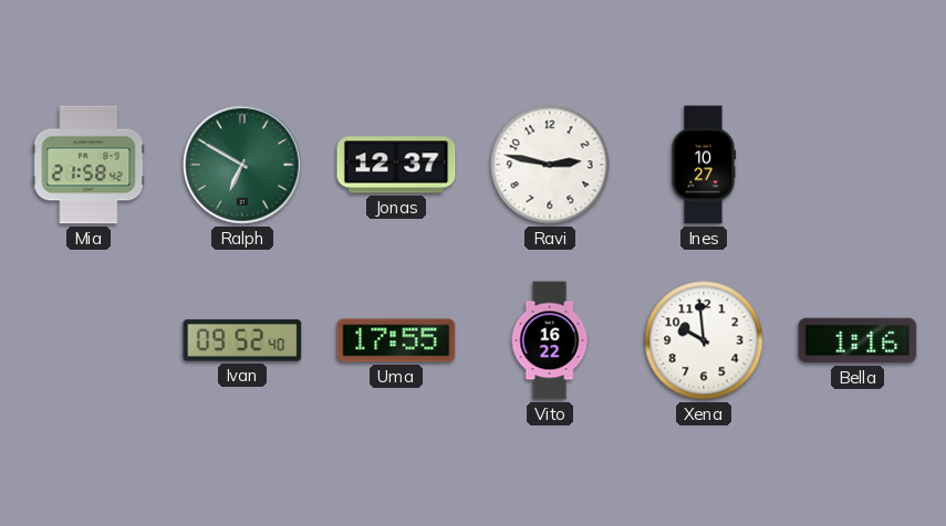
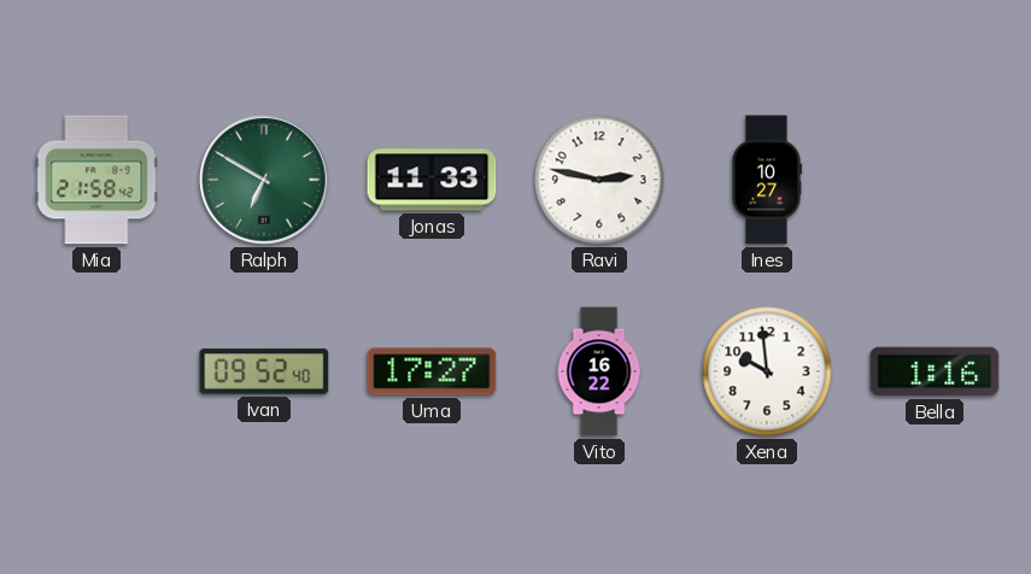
Jonas: 12:37 -> 11:33 (432, 180)
Uma: 17:55 -> 17:27 (432, 371)
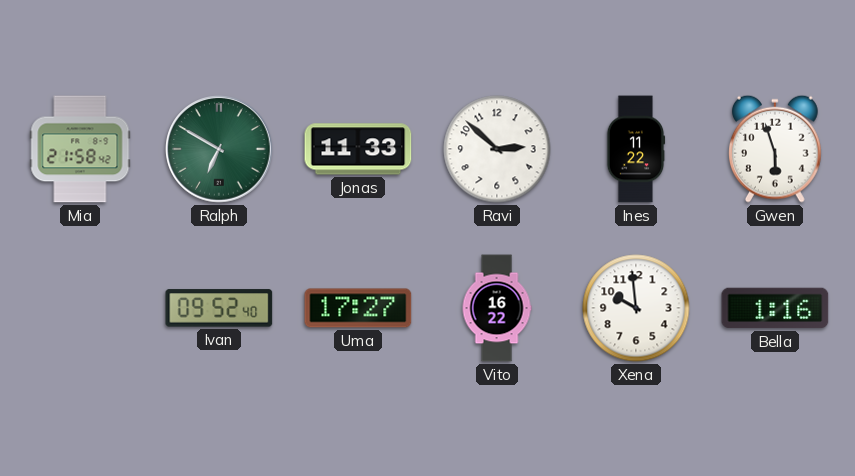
Ravi: 2:47 -> 2:52 (497, 149)
Ines: 10:27 -> 11:22 (636, 149)
Gwen: none -> 5:57 (776, 149)
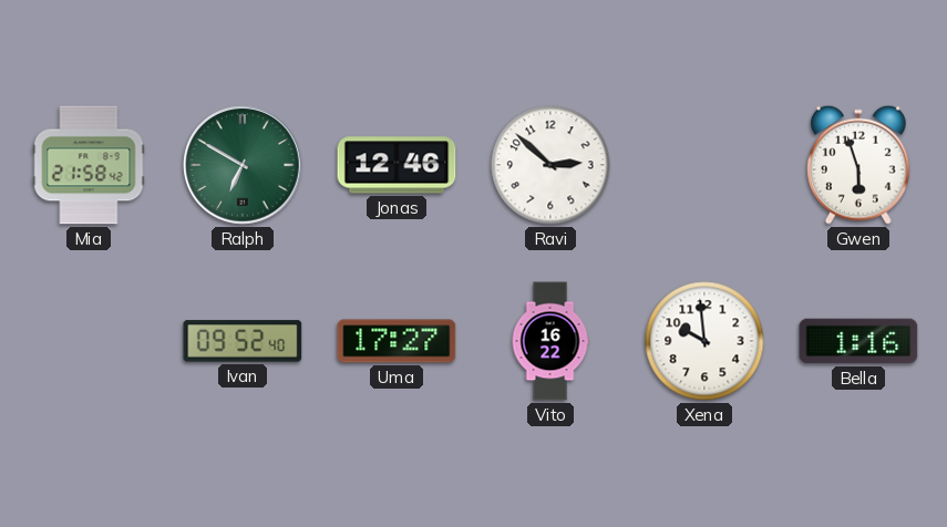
Jonas: 11:33 -> 12:46 (397, 165)
Ines: 11:22 -> none (636, 149)
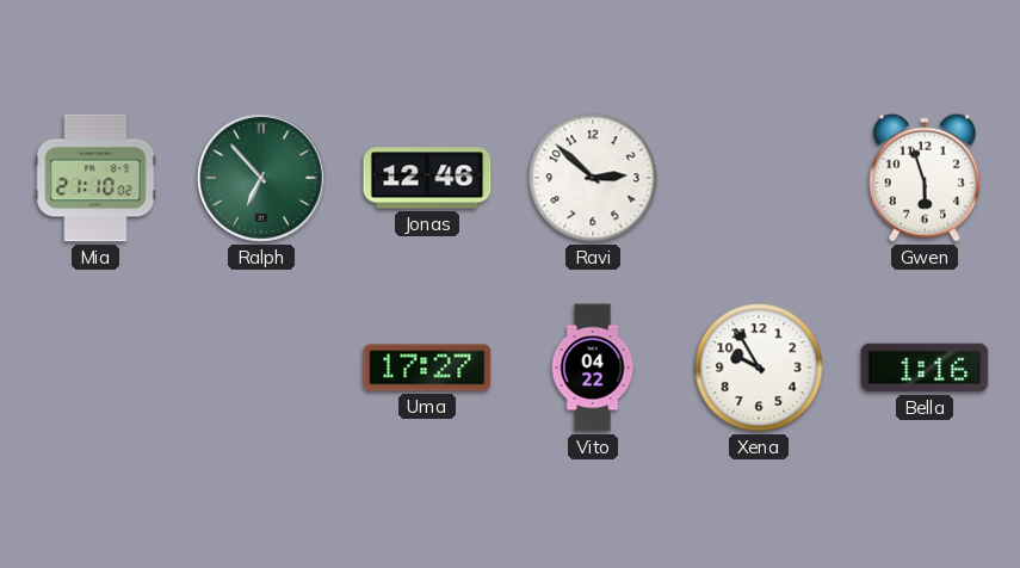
Mia: 21:58 -> 21:10 (95, 178)
Ralph: 6:50 -> 6:53 (261, 178)
Ivan: 09:52 -> none (243, 341)
Vito: 16:22 -> 04:22 (593, 368)
Xena: 9:59 -> 9:55 (759, 368)
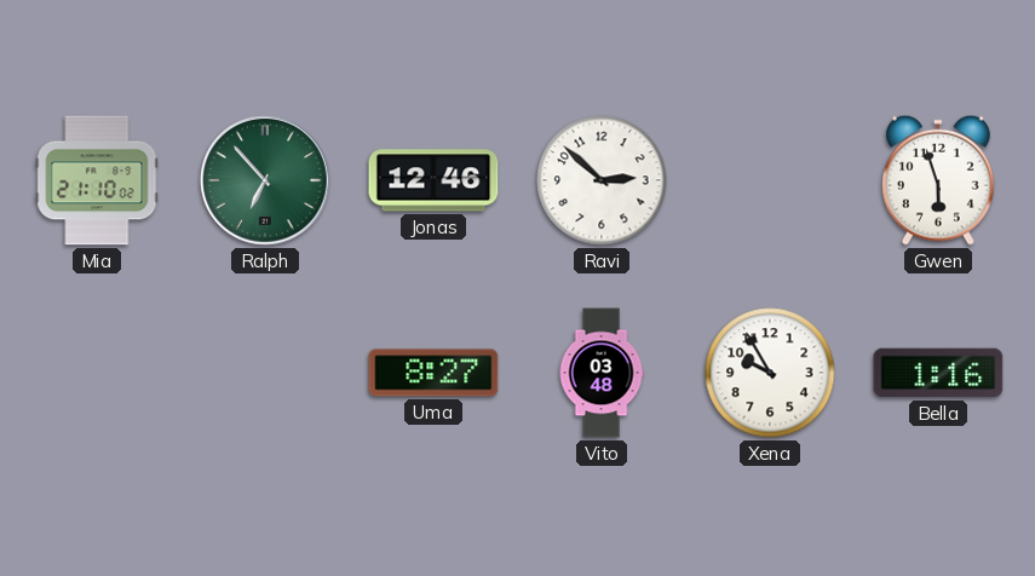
Uma: 17:27 -> 8:27 (433, 373)
Vito: 04:22 -> 03:48 (602, 373)
